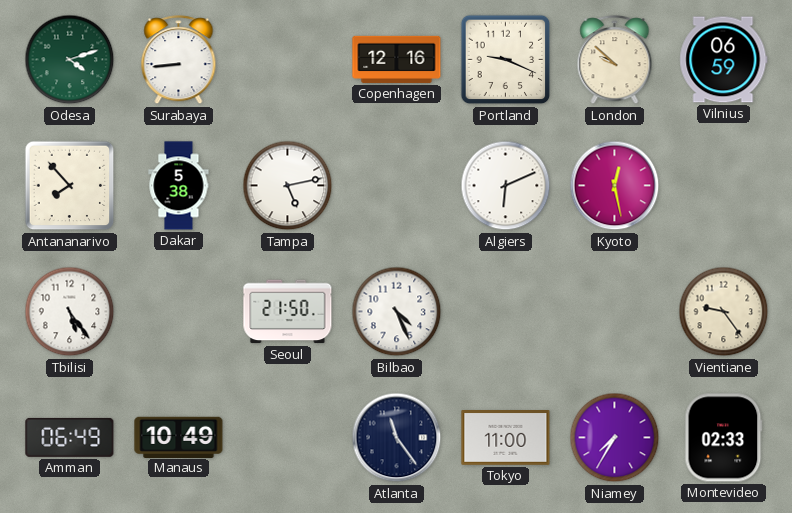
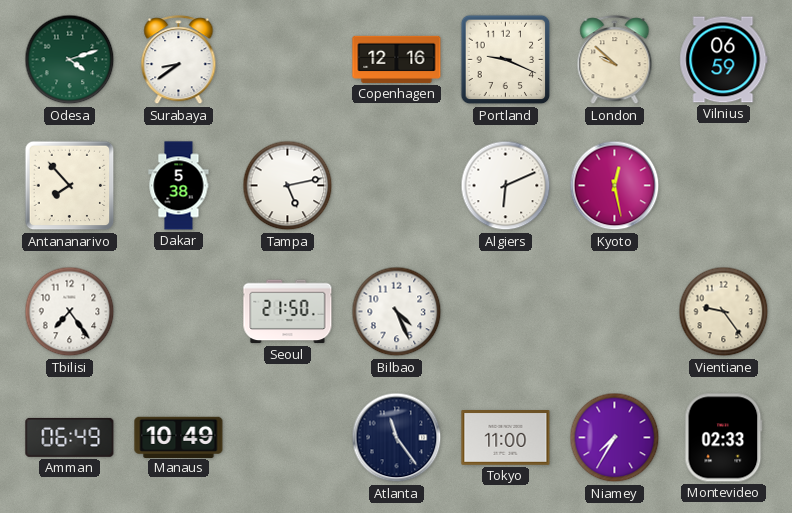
Surabaya: 8:44 -> 8:39 (179, 60)
Tbilisi: 5:24 -> 7:24 (70, 312)
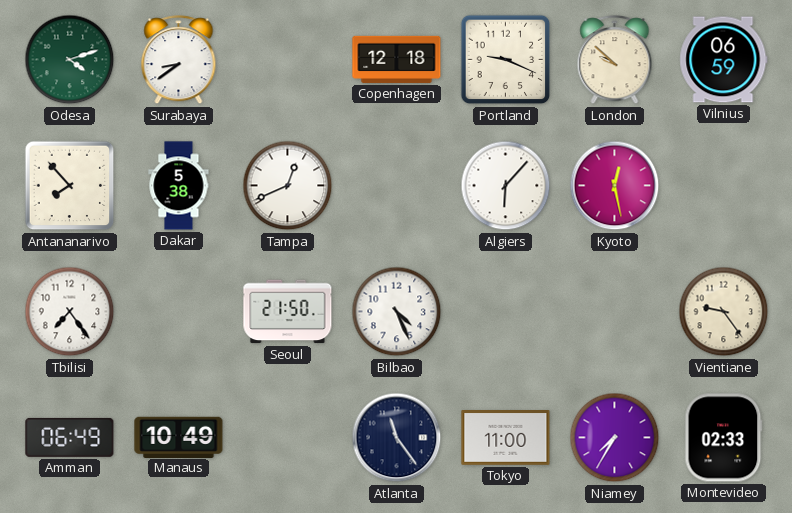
Copenhagen: 12:16 -> 12:18 (397, 59)
Tampa: 5:13 -> 12:41 (288, 186)
Algiers: 6:11 -> 6:07 (506, 186)
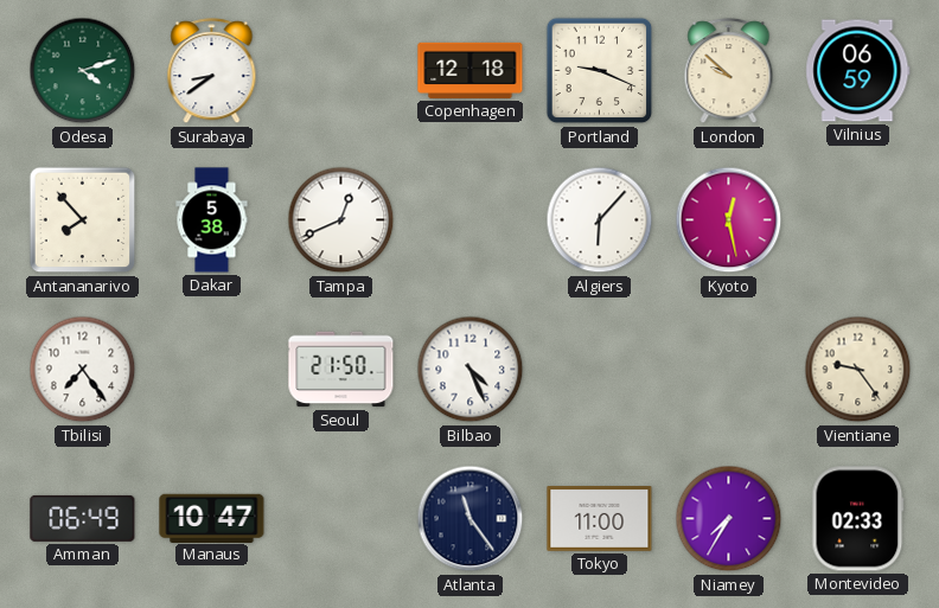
Manaus: 10:49 -> 10:47 (212, 518)
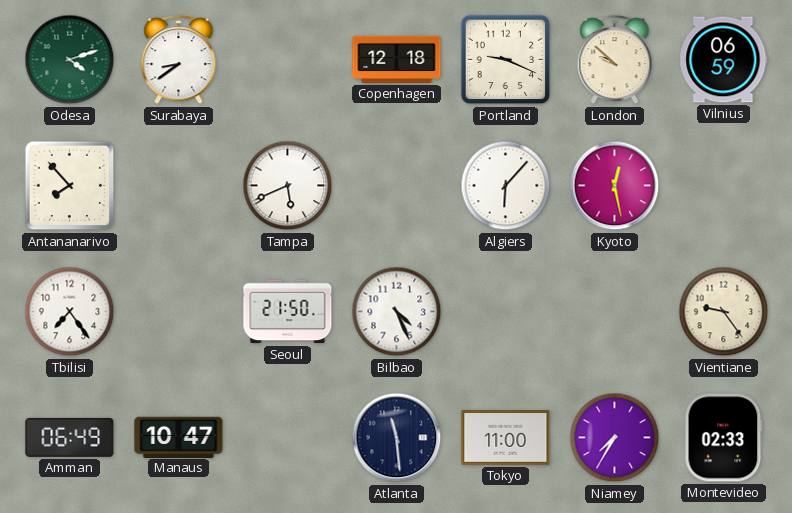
Dakar: 5:38 -> none (212, 220)
Tampa: 12:41 -> 5:41 (288, 186)
Atlanta: 11:24 -> 11:29 (397, 438)
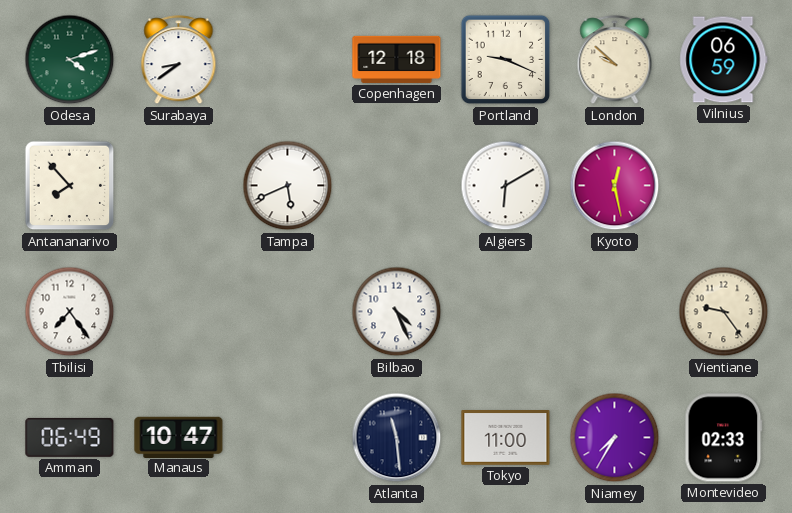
Algiers: 6:07 -> 6:10 (506, 186)
Seoul: 21:50 -> none (288, 312)
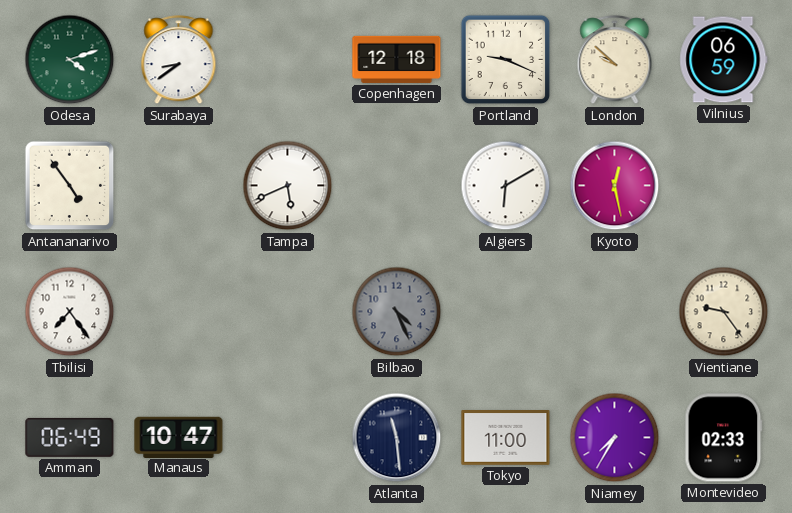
Antananarivo: 7:53 -> 4:54 (70, 186)
Bilbao dial: white -> grey (397, 312)
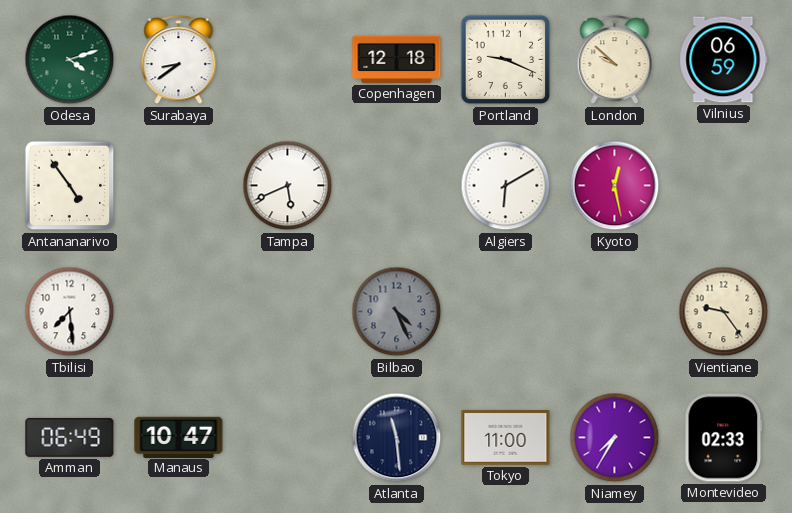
Tbilisi: 7:24 -> 7:29 (70, 312)
